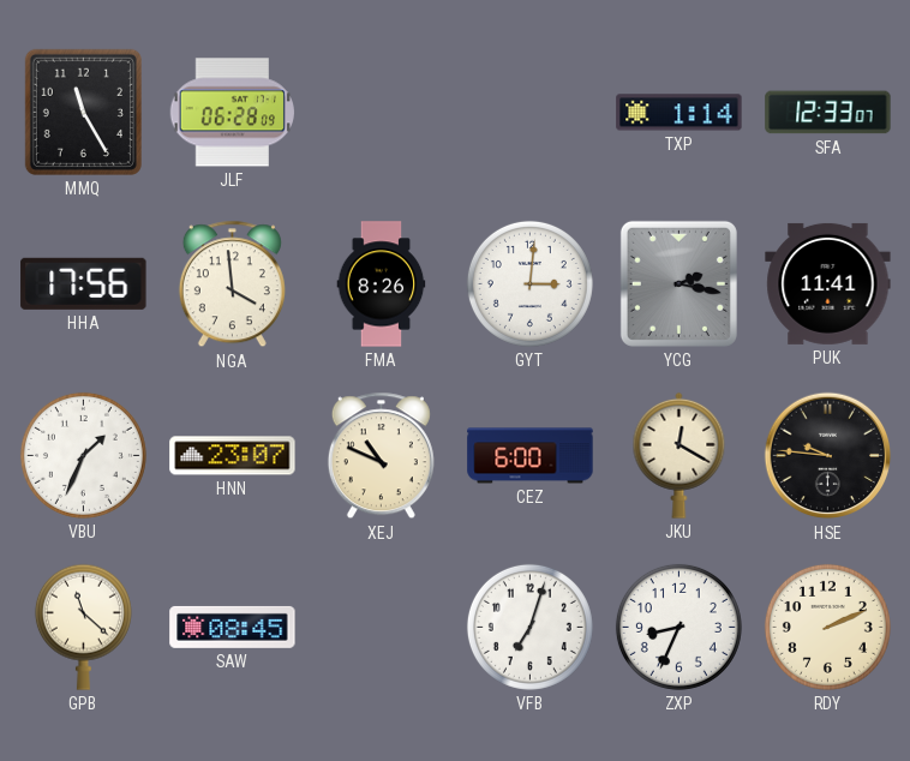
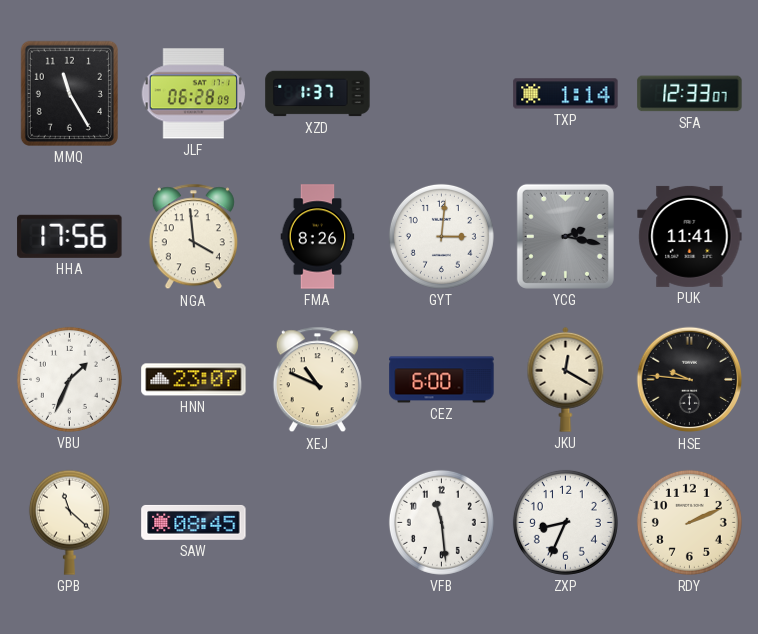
XZD: none -> 1:37 (318, 94)
VFB: 7:03 -> 11:29 (441, 522)
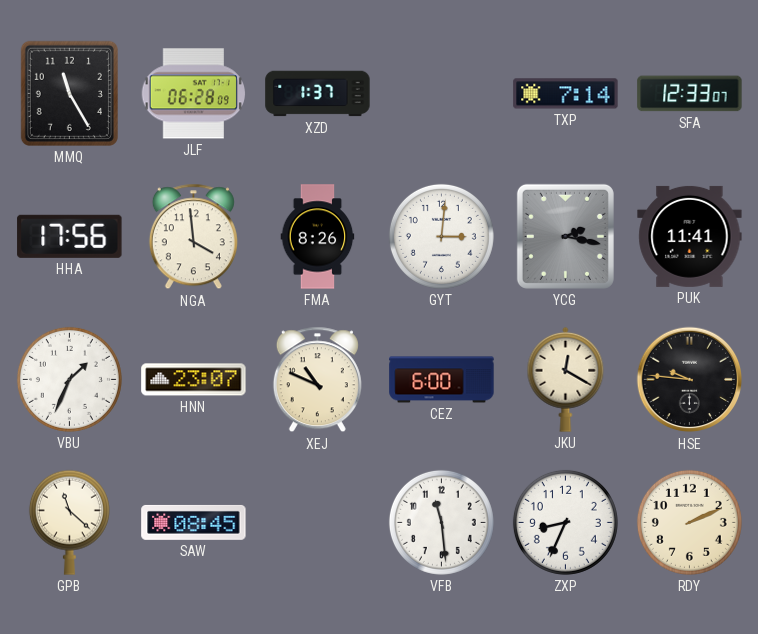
TXP: 1:14 -> 7:14 (566, 94)
